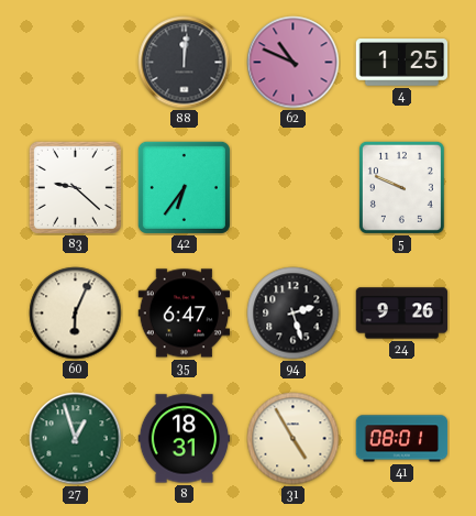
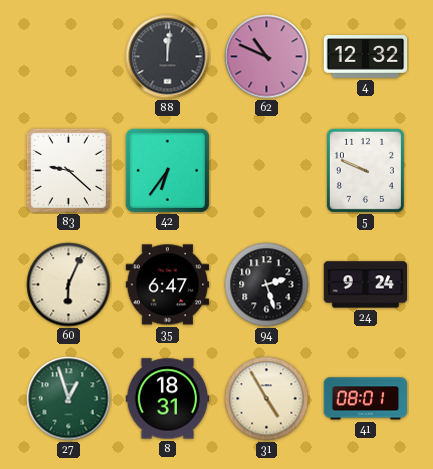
4: 1:25 -> 12:32 (366, 57)
24: 9:26 -> 9:24 (366, 285)
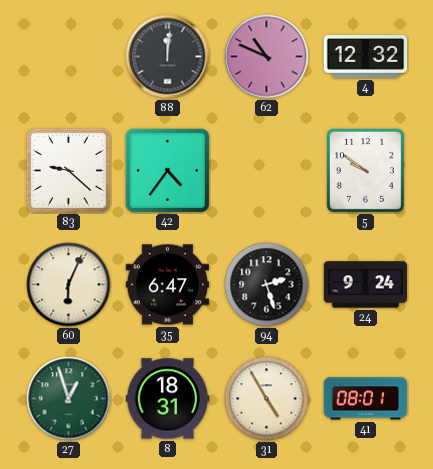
42: 6:36 -> 4:36 (167, 170)
5: 9:49 -> 9:51 (365, 170)
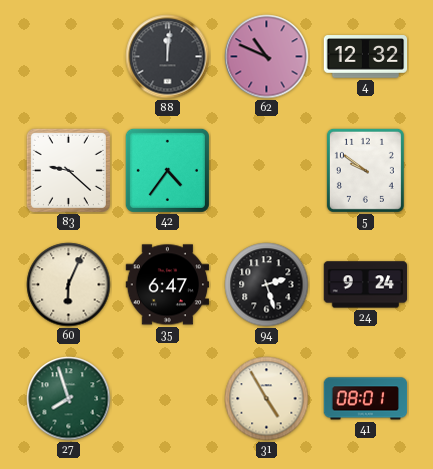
27: 12:57 -> 7:57 (69, 399)
8: 18:31 -> none (168, 399)
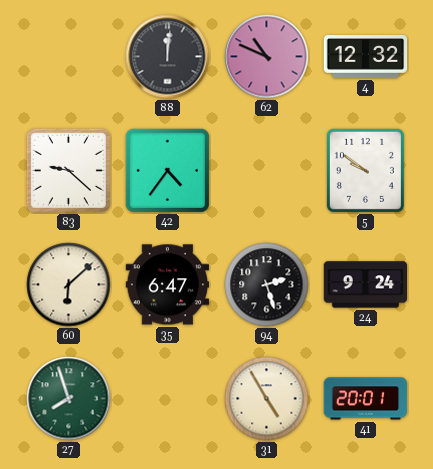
60: 6:04 -> 6:08 (69, 285)
41: 08:01 -> 20:01 (366, 399)
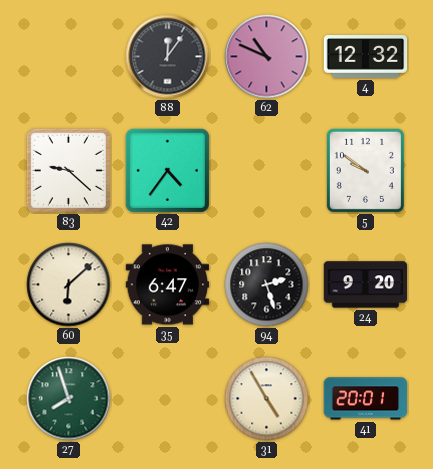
88: 12:01 -> 12:06 (168, 57)
24: 9:24 -> 9:20 (366, 285)
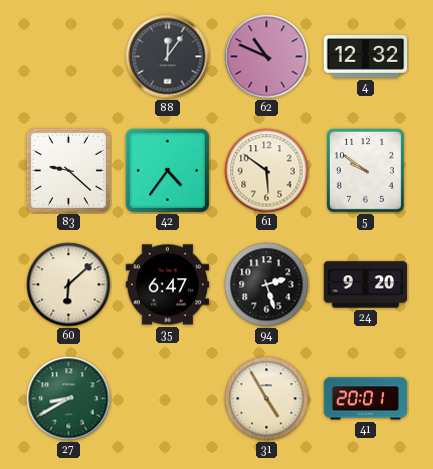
61: none -> 5:51 (267, 171)
27: 7:57 -> 8:40 (69, 399)
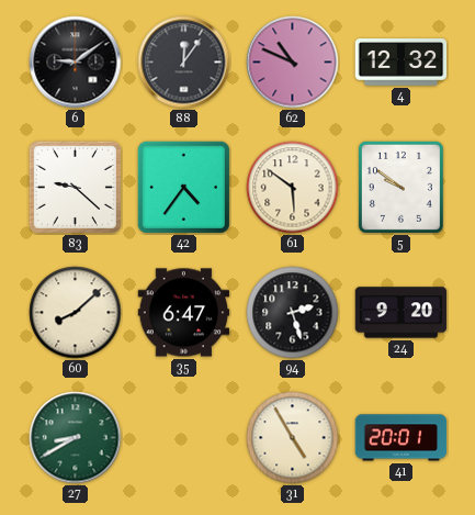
6: none -> 9:09 (76, 63)
60: 6:08 -> 8:08 (76, 313)
